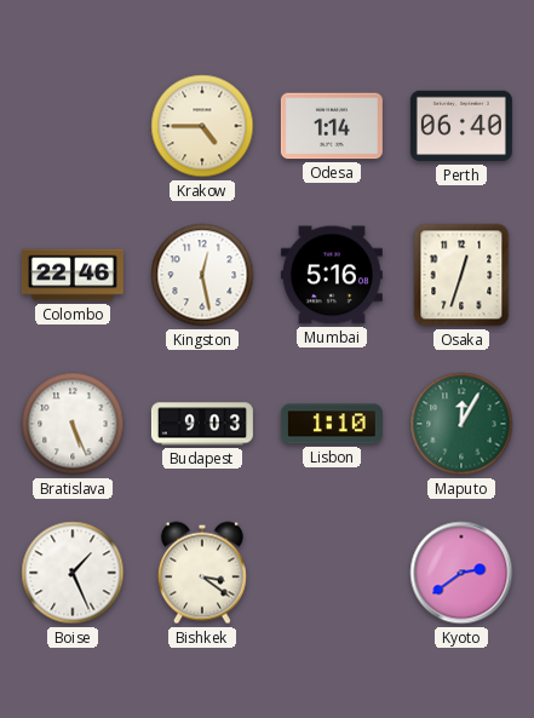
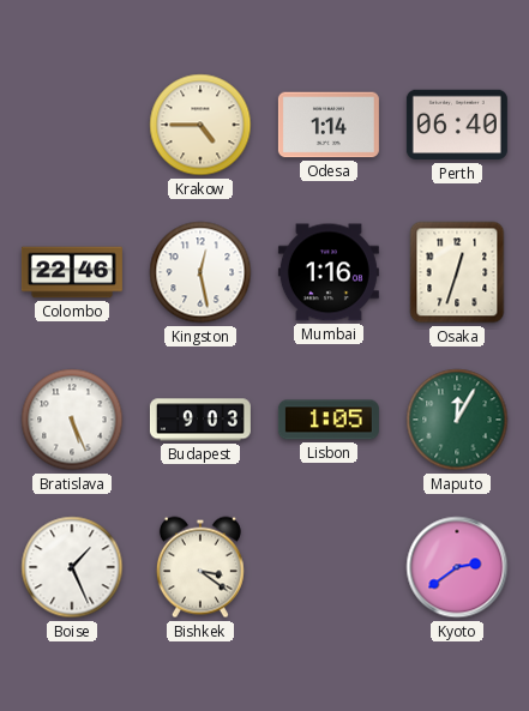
Mumbai: 5:16 -> 1:16 (329, 272)
Lisbon: 1:10 -> 1:05 (329, 420)
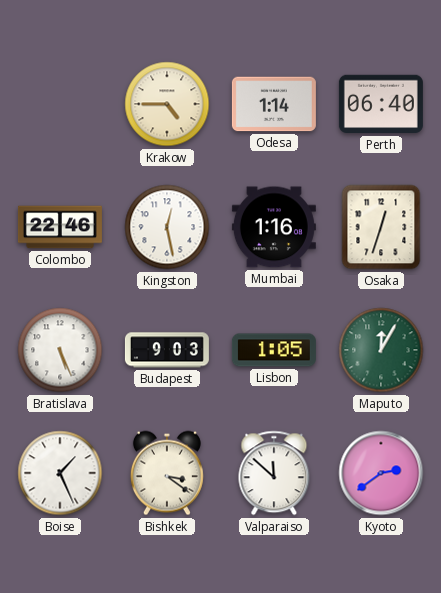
Valparaiso: none -> 11:52 (274, 473)
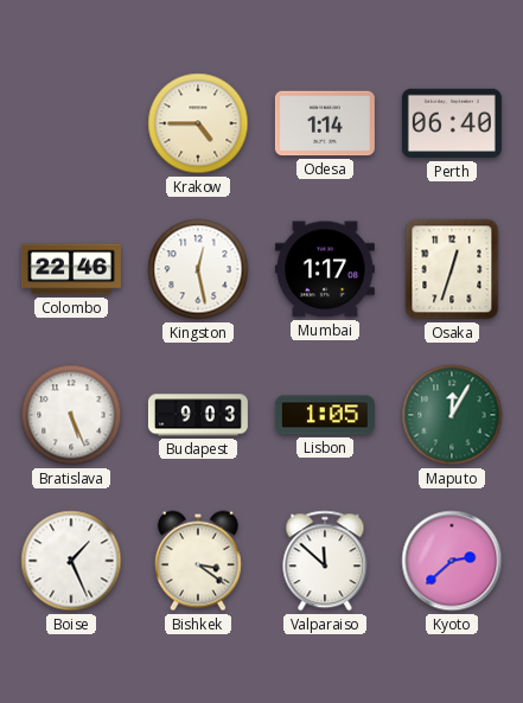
Mumbai: 1:16 -> 1:17 (325, 269)
Kyoto: 2:39 -> 2:38 (452, 561)
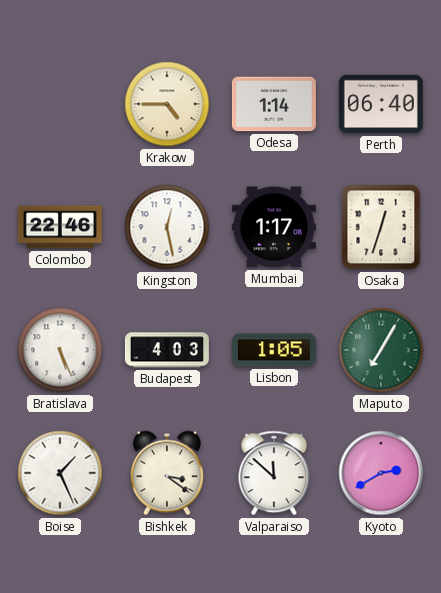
Budapest: 9:03 -> 4:03 (167, 350)
Maputo: 12:05 -> 7:05 (381, 350)
Kyoto: 2:38 -> 2:40 (381, 473)
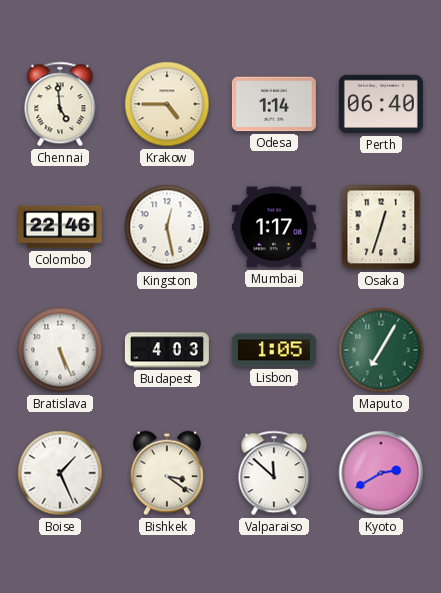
Chennai: none -> 4:59 (60, 104)
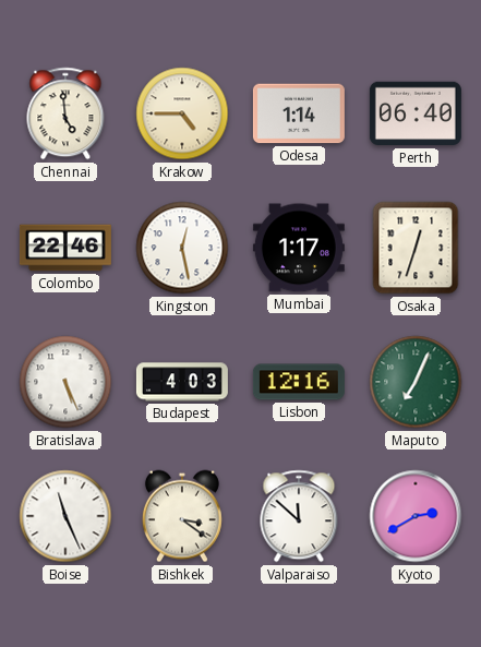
Lisbon: 1:05 -> 12:16 (299, 382)
Maputo: 7:05 -> 7:04 (416, 382)
Boise: 1:26 -> 11:26 (65, 516)
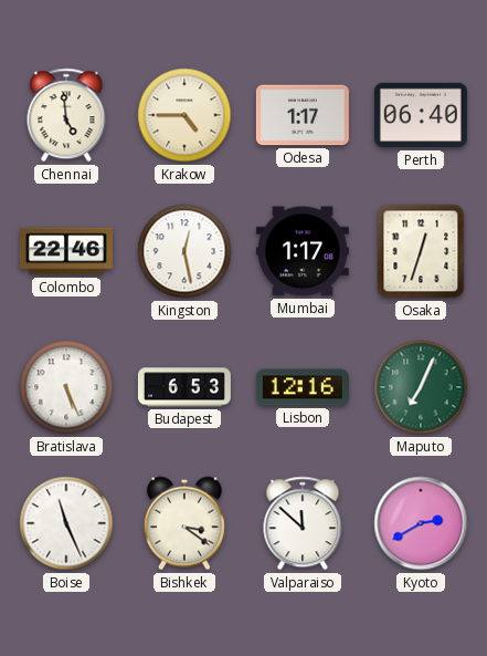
Odesa: 1:14 -> 1:17 (303, 115)
Budapest: 4:03 -> 6:53 (184, 387)
